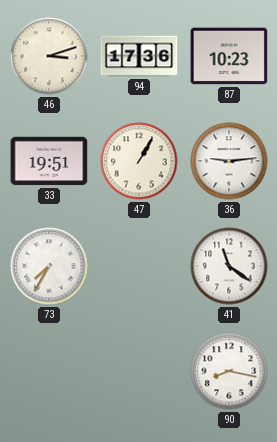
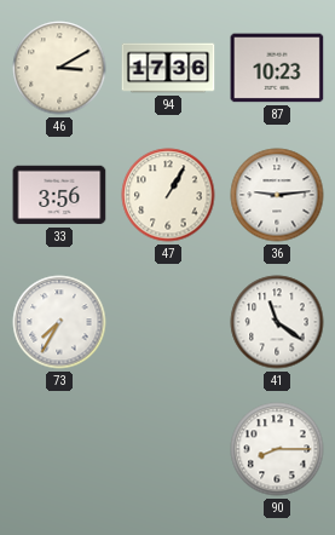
46: 3:12 -> 3:10 (59, 68)
33: 19:51 -> 3:56 (59, 195)
90: 8:17 -> 8:15 (277, 449)
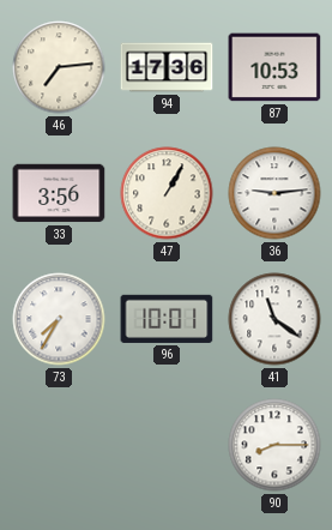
46: 3:10 -> 7:14 (59, 67)
87: 10:23 -> 10:53 (274, 67)
96: none -> 10:01 (167, 319)
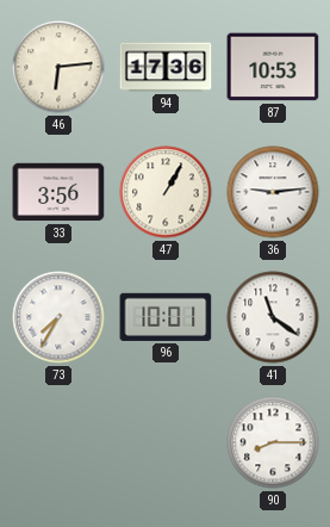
46: 7:14 -> 6:14 (58, 67)
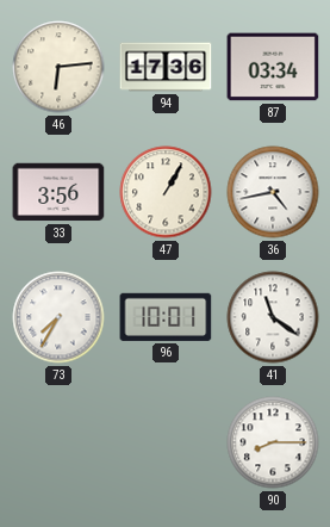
87: 10:53 -> 03:34 (273, 67)
36: 9:14 -> 4:43 (273, 192)
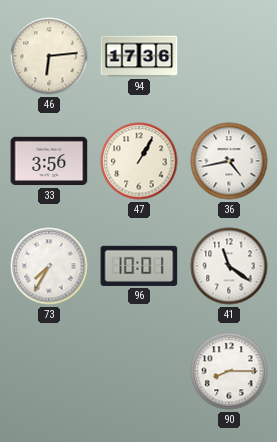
87: 03:34 -> none (273, 67)
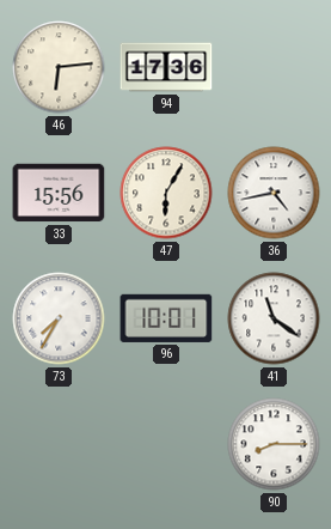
33: 3:56 -> 15:56 (59, 193)
47: 1:05 -> 6:05 (166, 193)
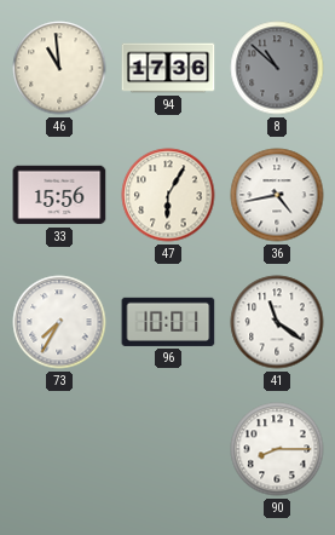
46: 6:14 -> 10:59 (59, 68)
8: none -> 10:52 (277, 68)
